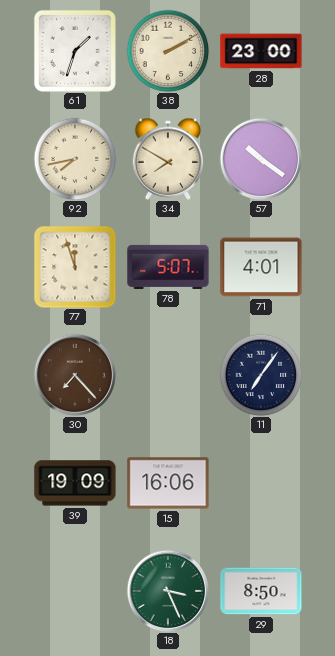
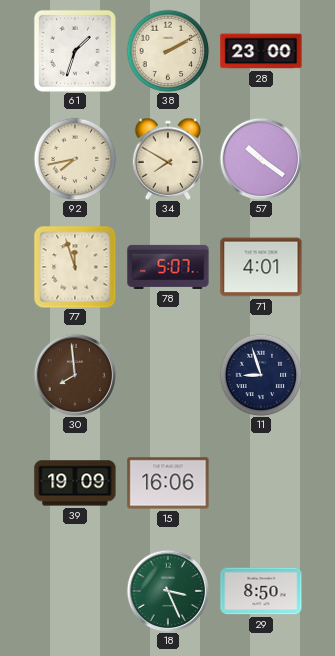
30: 7:23 -> 7:59 (75, 375)
11: 7:06 -> 8:57 (261, 375)
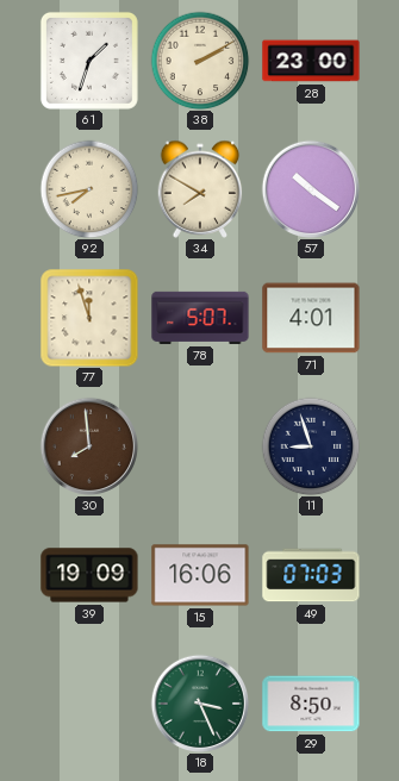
49: none -> 07:03 (311, 575)
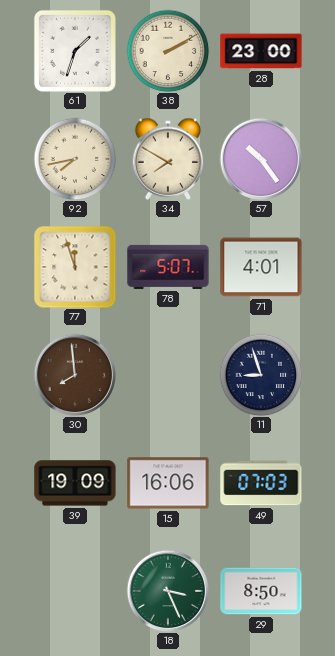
57: 10:21 -> 10:24 (261, 159)
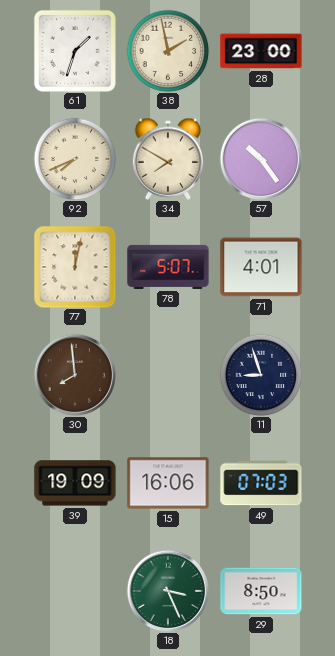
38: 2:10 -> 1:58 (168, 51)
92: 7:43 -> 7:41 (75, 159)
77: 11:57 -> 12:02 (75, 267)
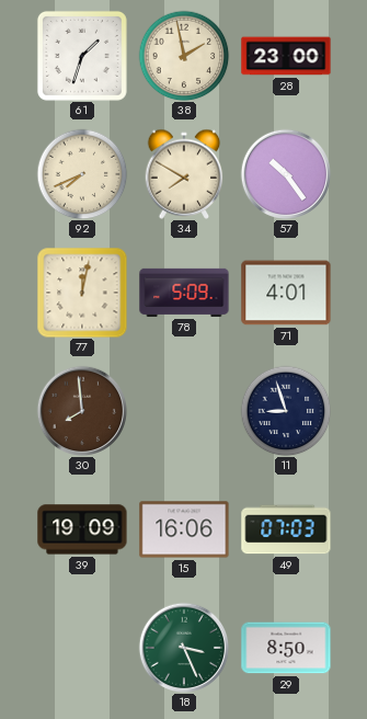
78: 5:07 -> 5:09 (184, 293)
